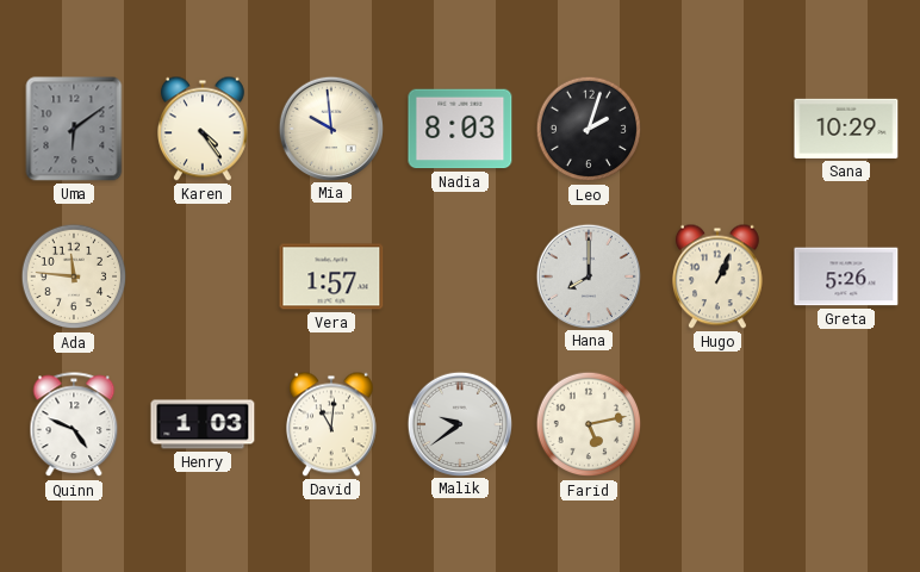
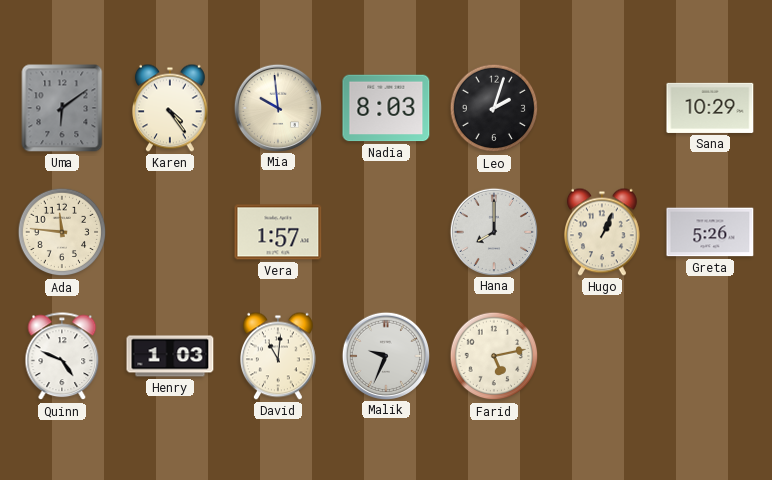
Malik: 9:39 -> 9:34 (385, 355)
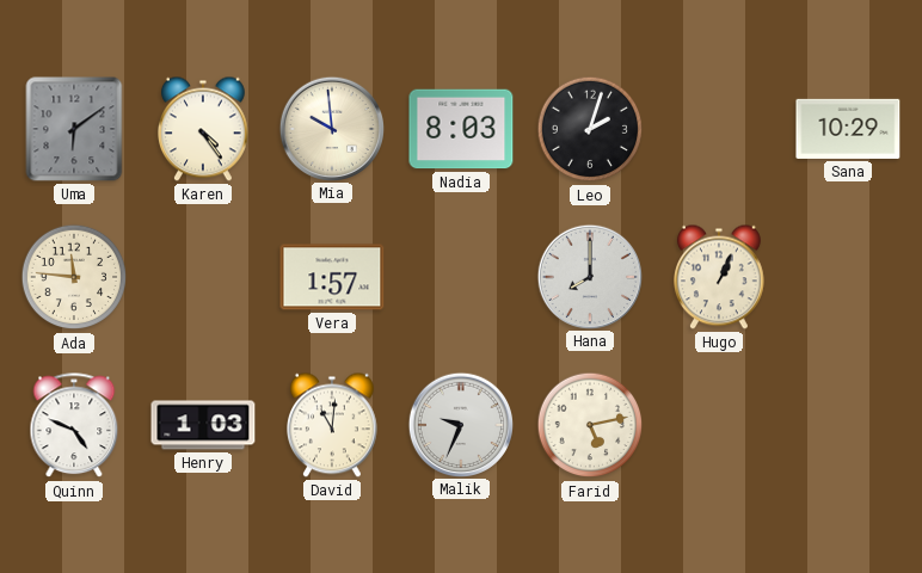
Greta: 5:26 -> none (710, 232)
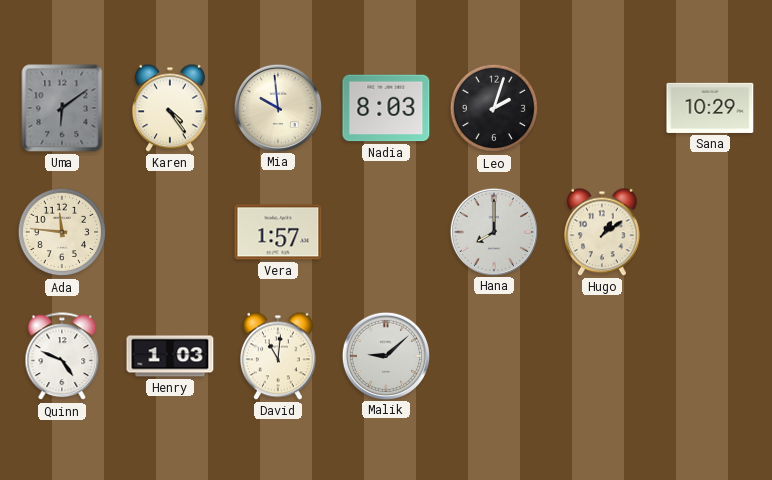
Hugo: 1:04 -> 1:09 (603, 232)
Malik: 9:34 -> 9:08 (385, 355)
Farid: 5:13 -> none (590, 425)
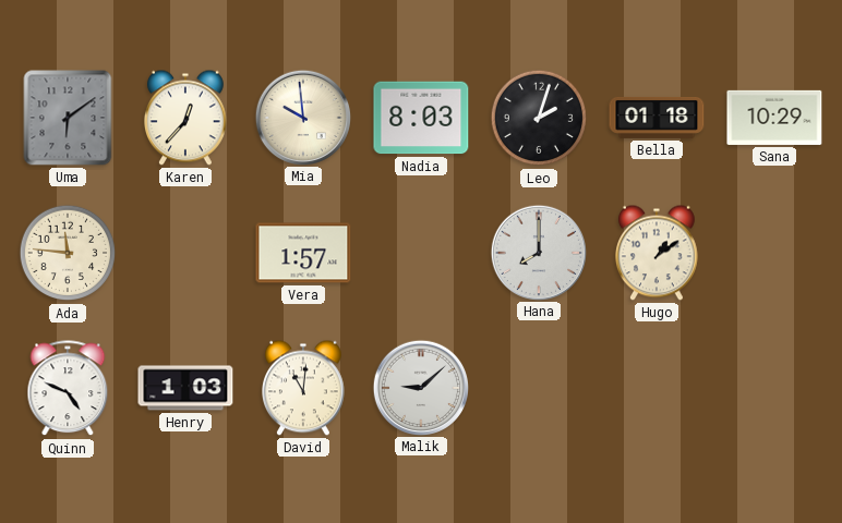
Karen: 4:24 -> 12:37 (187, 118)
Bella: none -> 01:18 (657, 118)
